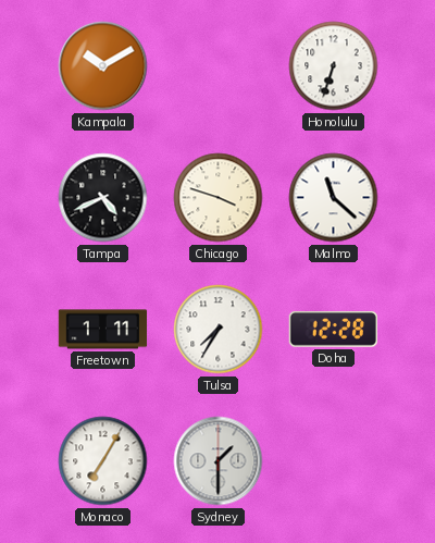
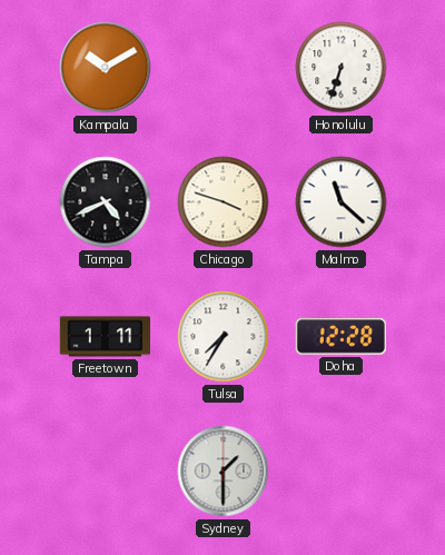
Monaco: 7:05 -> none (103, 461)
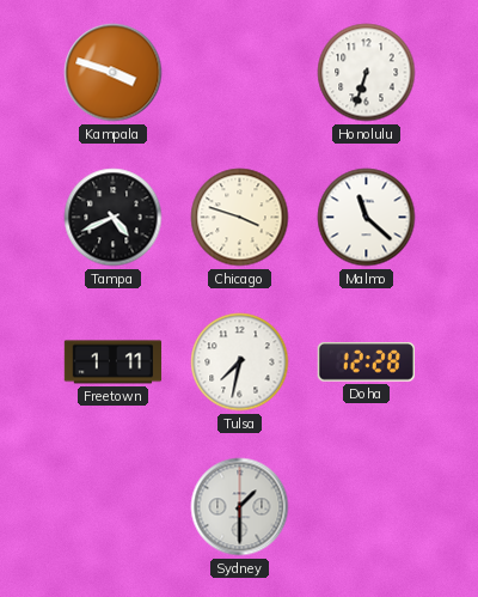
Kampala: 10:10 -> 3:48 (114, 73)
Tulsa: 7:35 -> 7:32 (240, 363)
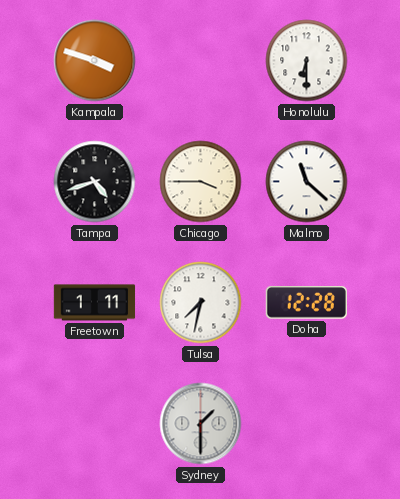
Honolulu: 6:33 -> 6:30 (307, 61)
Tampa: 4:41 -> 4:42 (95, 182)
Chicago: 3:48 -> 3:45 (201, 182)
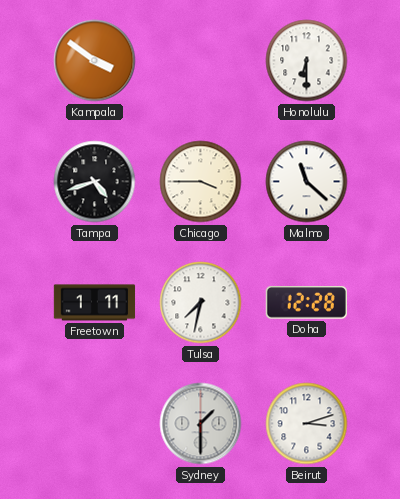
Kampala: 3:48 -> 3:51 (95, 61)
Beirut: none -> 3:12 (307, 424)
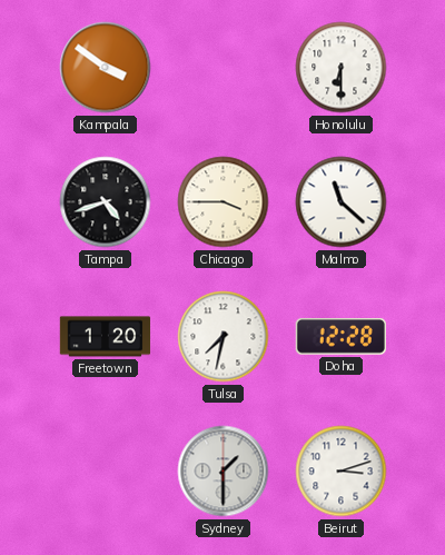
Freetown: 1:11 -> 1:20 (106, 337)
